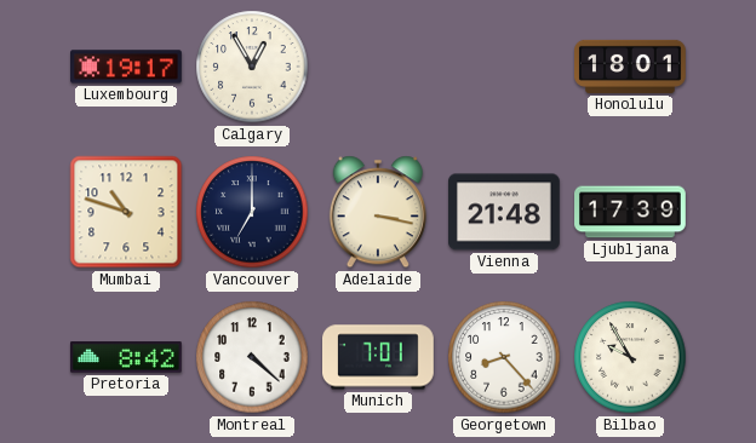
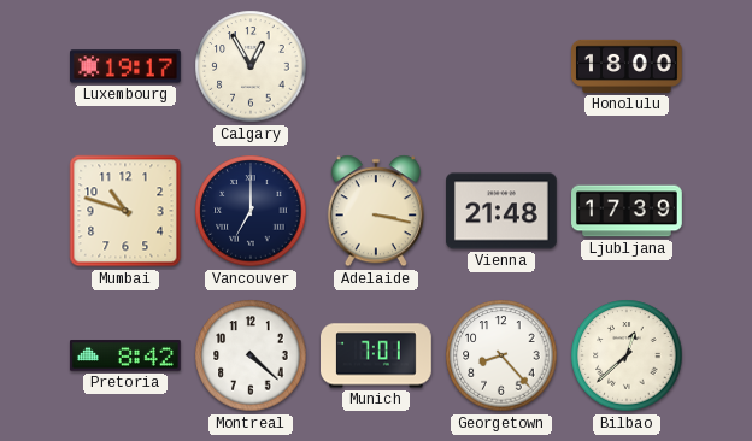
Honolulu: 18:01 -> 18:00 (628, 66)
Bilbao: 9:55 -> 12:38 (627, 355)
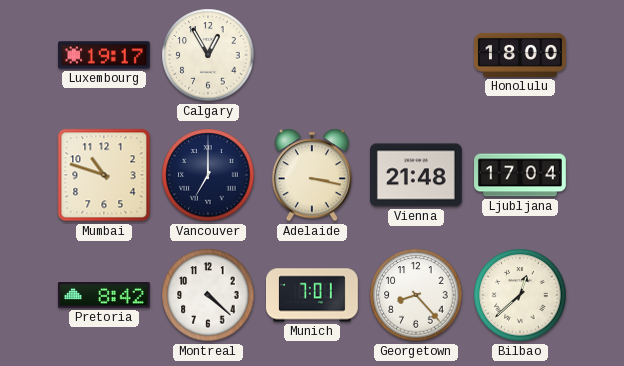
Ljubljana: 17:39 -> 17:04 (520, 175)
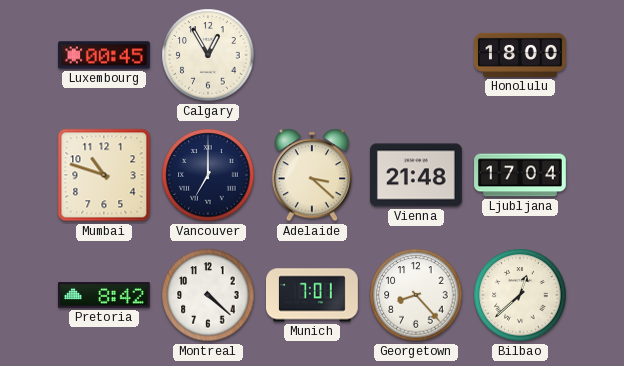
Luxembourg: 19:17 -> 00:45 (105, 55)
Adelaide: 3:17 -> 3:22 (312, 175)
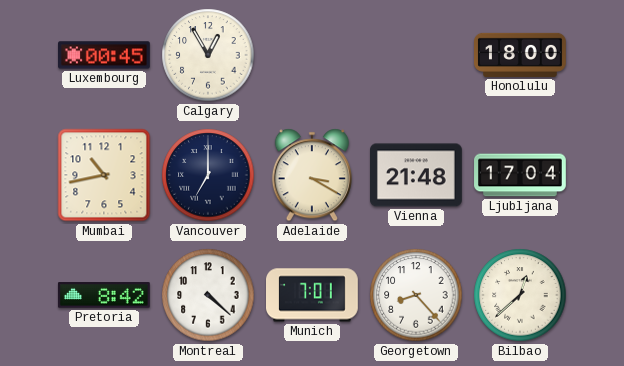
Mumbai: 10:48 -> 10:43 (104, 175)
Adelaide: 3:22 -> 3:20 (312, 175)
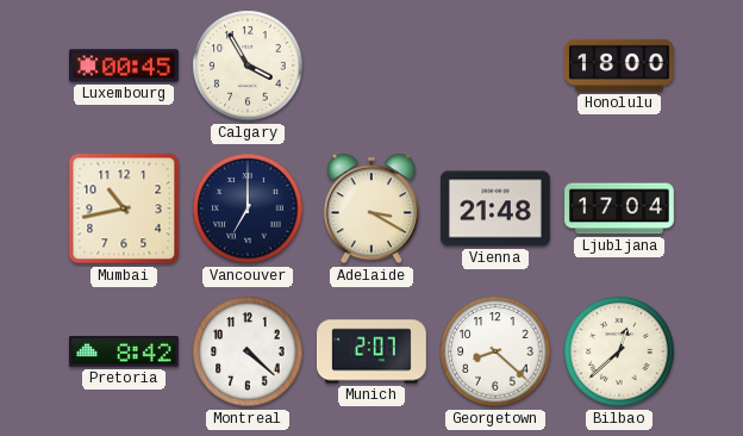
Calgary: 12:55 -> 3:55 (248, 66)
Munich: 7:01 -> 2:07 (373, 351)
Georgetown: 8:23 -> 8:22 (495, 351)
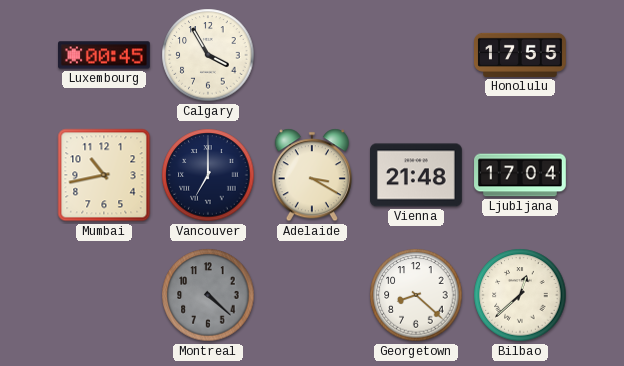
Honolulu: 18:00 -> 17:55 (521, 55)
Pretoria: 8:42 -> none (124, 351)
Montreal dial: white -> grey (208, 295)
Munich: 2:07 -> none (373, 351)
